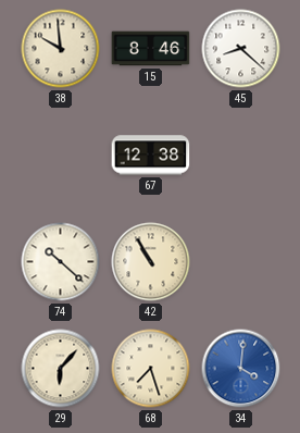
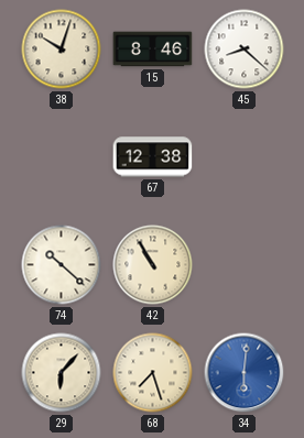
38: 9:59 -> 10:03 (62, 50)
34: 4:01 -> 6:01 (245, 373)
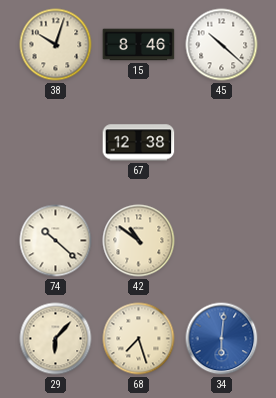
45: 8:22 -> 10:22 (222, 45)
42: 10:55 -> 10:51 (139, 241)
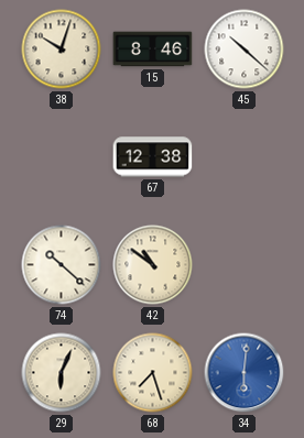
29: 6:07 -> 6:04 (62, 373)
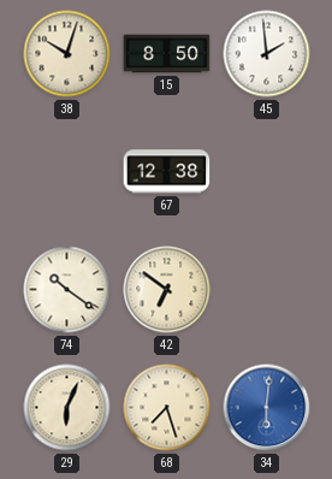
15: 8:46 -> 8:50 (167, 54)
45: 10:22 -> 1:59 (267, 54)
74: 10:22 -> 10:21 (67, 290)
42: 10:51 -> 6:51 (167, 290)
